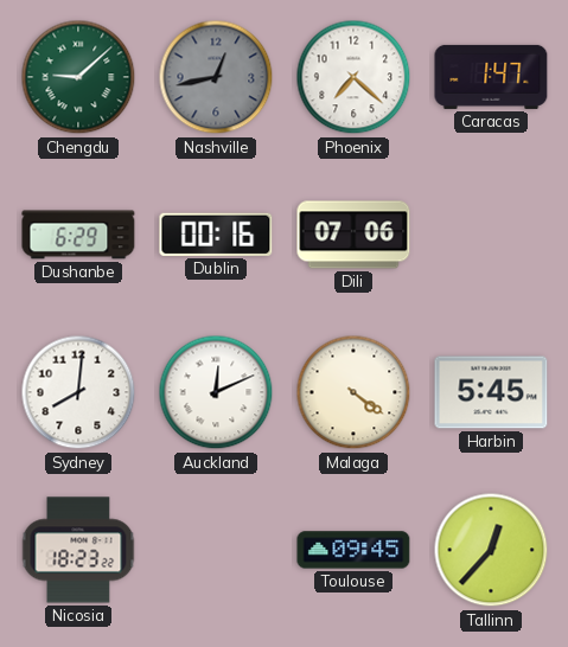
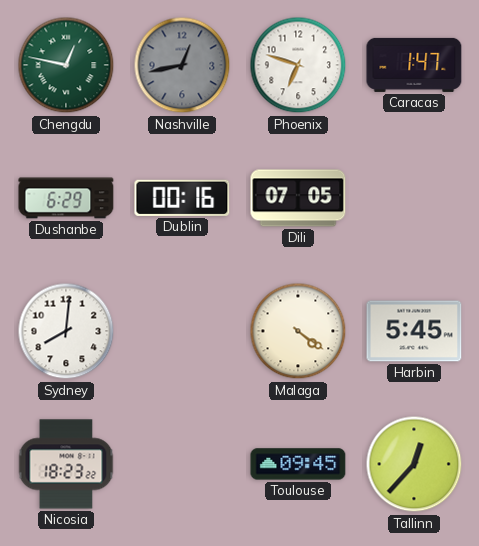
Chengdu: 9:08 -> 12:47 (66, 65)
Phoenix: 7:22 -> 6:48 (298, 65)
Dili: 07:06 -> 07:05 (298, 198)
Auckland: 12:11 -> none (216, 392)
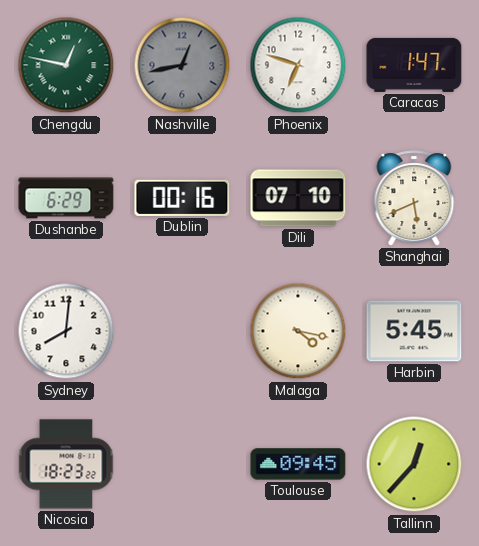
Dili: 07:05 -> 07:10 (298, 198)
Shanghai: none -> 5:41 (414, 198)
Malaga: 4:21 -> 4:17 (298, 331)
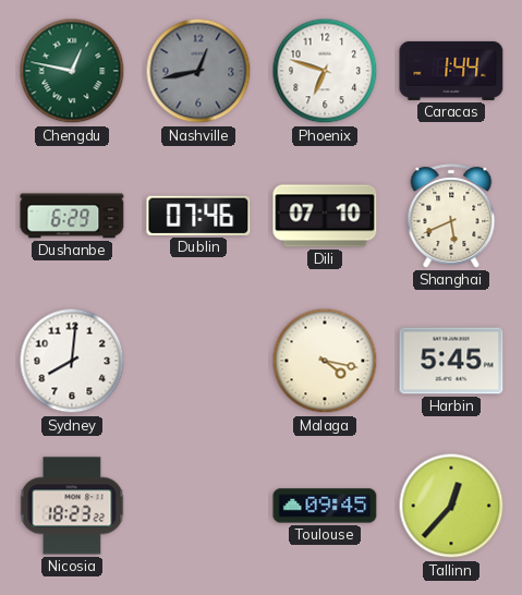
Caracas: 1:47 -> 1:44 (451, 71)
Dublin: 00:16 -> 07:46 (198, 216)
